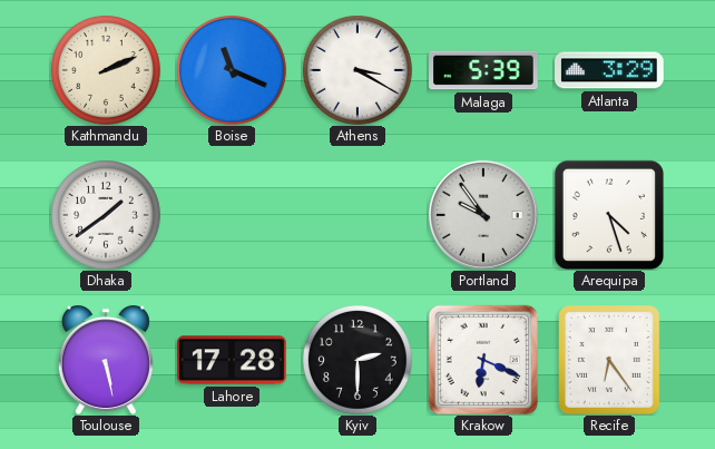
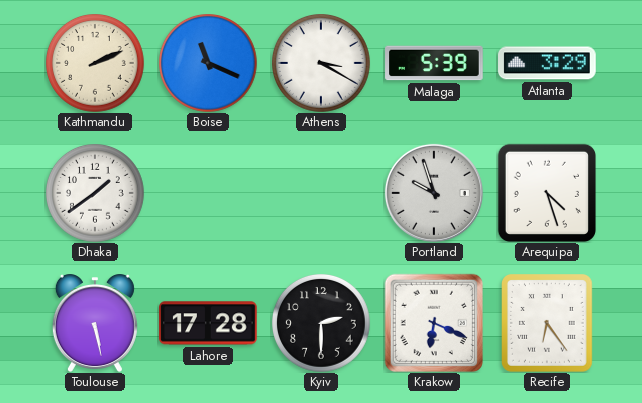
Portland: 9:54 -> 9:57 (434, 193)
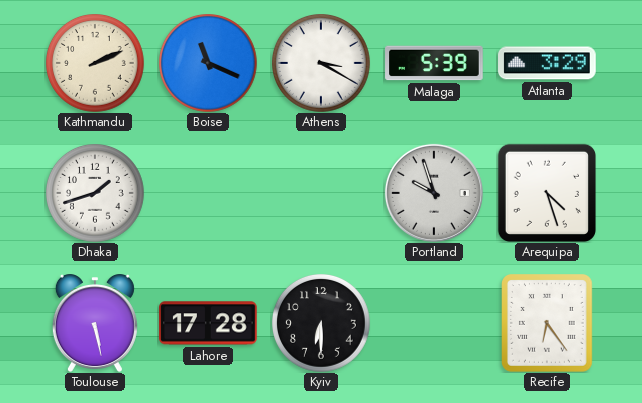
Dhaka: 1:39 -> 1:42 (96, 194)
Kyiv: 2:30 -> 6:30 (322, 324)
Krakow: 6:19 -> none (433, 322)
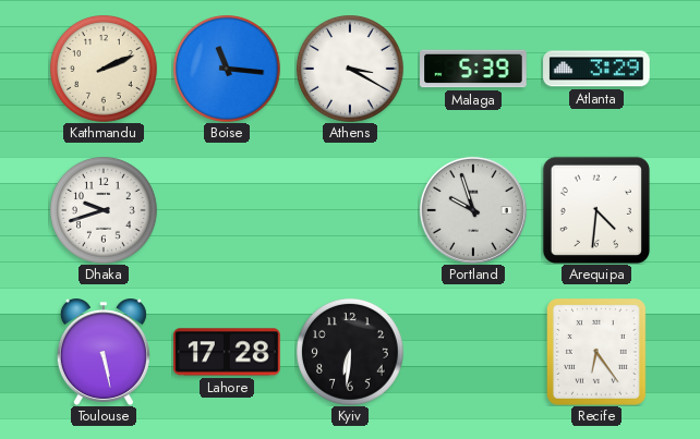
Boise: 11:19 -> 11:16 (228, 70)
Dhaka: 1:42 -> 9:42 (105, 211)
Arequipa: 4:27 -> 4:31 (595, 209)
Kyiv: 6:30 -> 6:31 (351, 353)
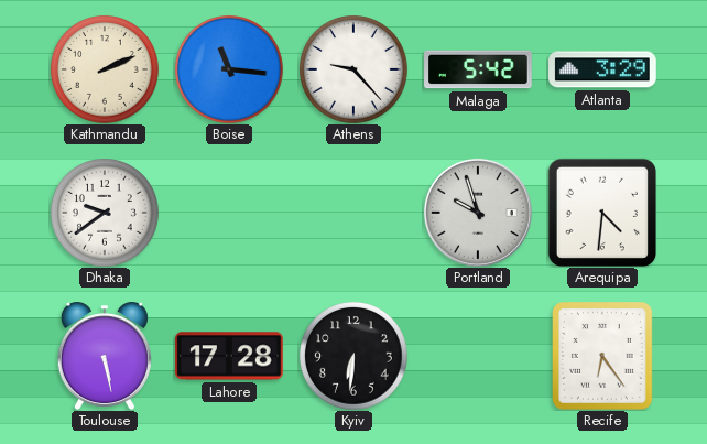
Athens: 3:20 -> 9:23 (355, 71)
Malaga: 5:39 -> 5:42 (478, 69)
Dhaka: 9:42 -> 9:39 (106, 214)
